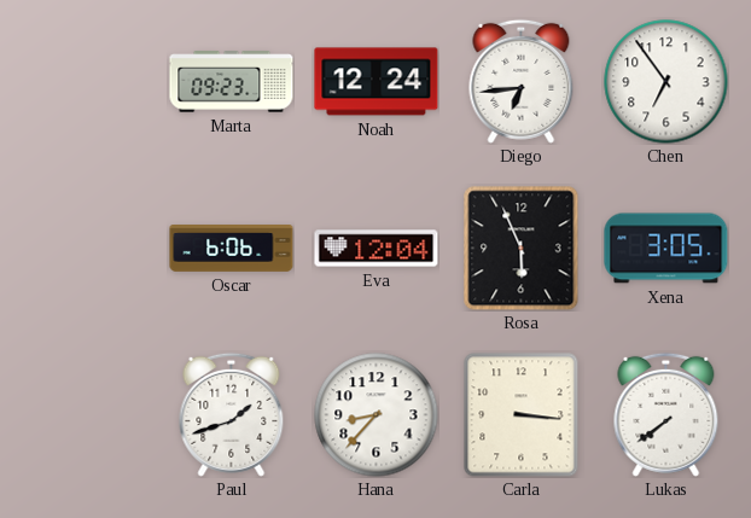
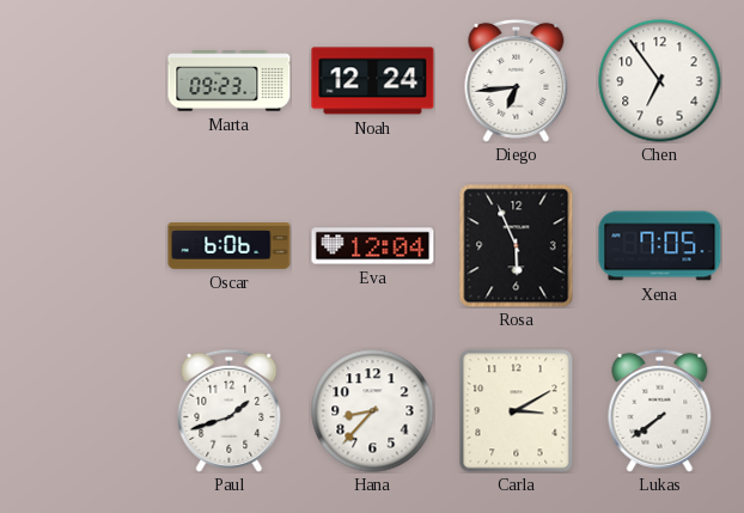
Xena: 3:05 -> 7:05 (660, 246)
Carla: 3:16 -> 3:10 (517, 411)
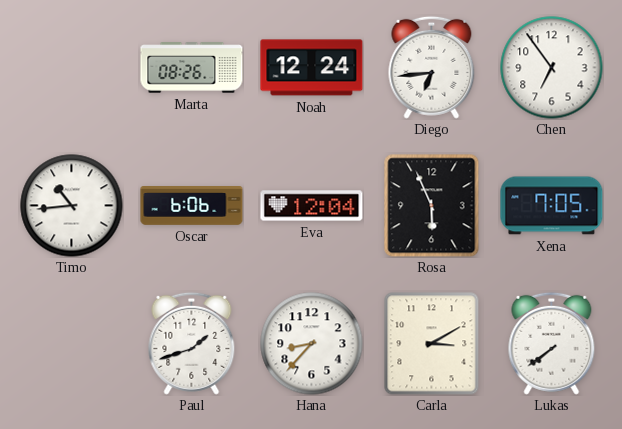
Marta: 09:23 -> 08:26 (192, 68)
Timo: none -> 10:44 (72, 206)
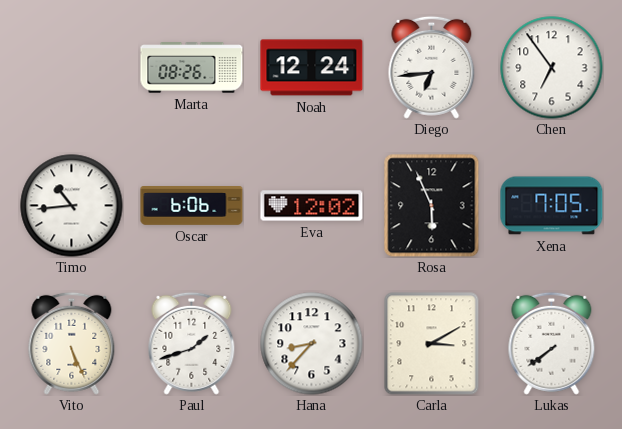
Eva: 12:04 -> 12:02 (312, 206)
Vito: none -> 5:26 (72, 343)
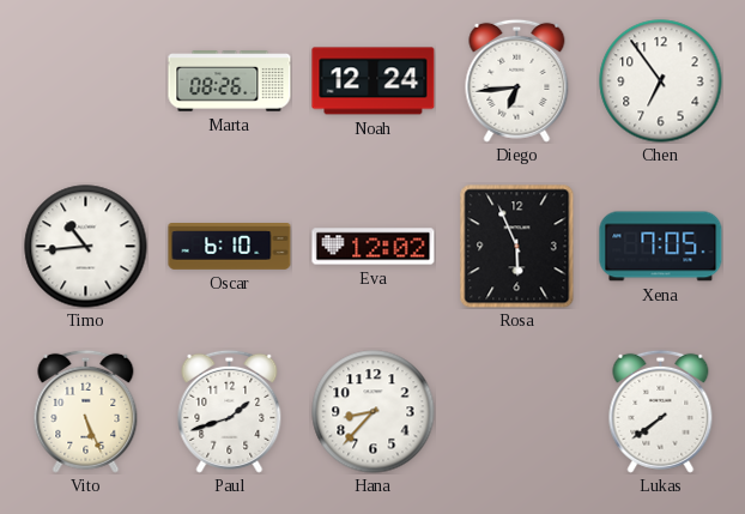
Oscar: 6:06 -> 6:10 (230, 247)
Carla: 3:10 -> none (432, 344)
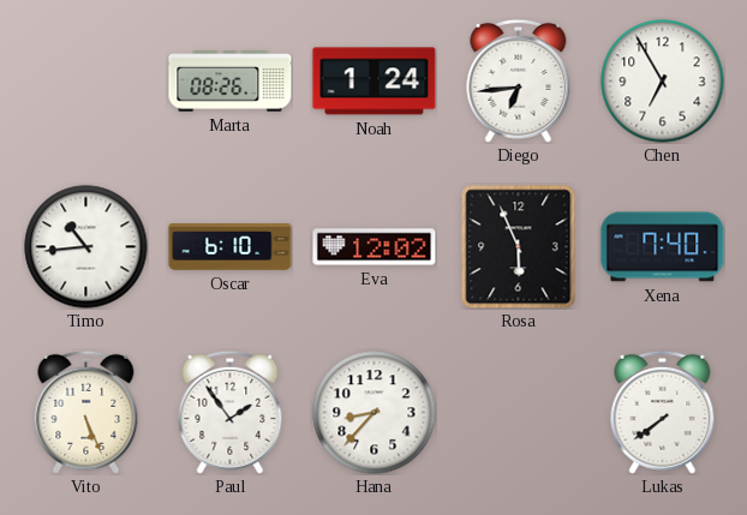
Noah: 12:24 -> 1:24 (375, 82)
Chen: 6:54 -> 6:55 (663, 82)
Xena: 7:05 -> 7:40 (663, 247)
Paul: 1:42 -> 1:54 (231, 412)
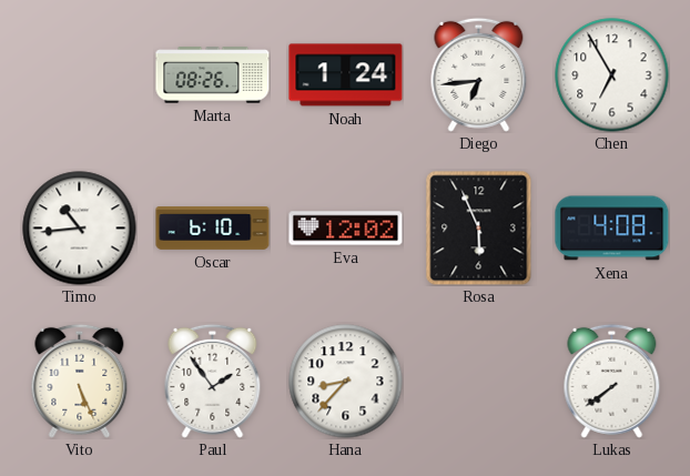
Xena: 7:40 -> 4:08 (612, 229)
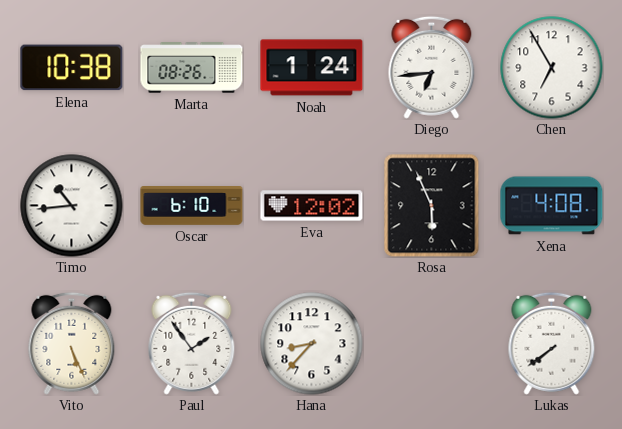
Elena: none -> 10:38 (72, 68)
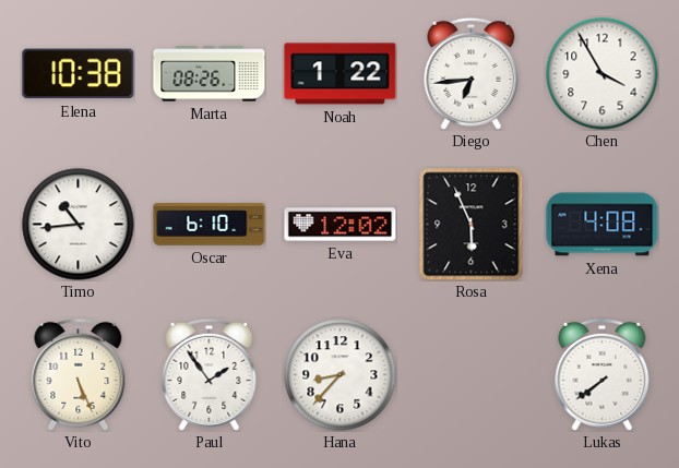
Noah: 1:24 -> 1:22 (341, 74)
Chen: 6:55 -> 3:55 (603, 74)
